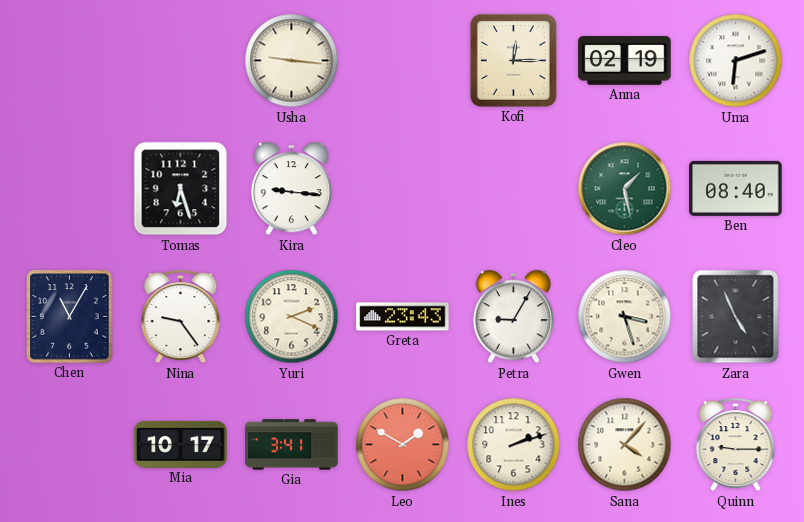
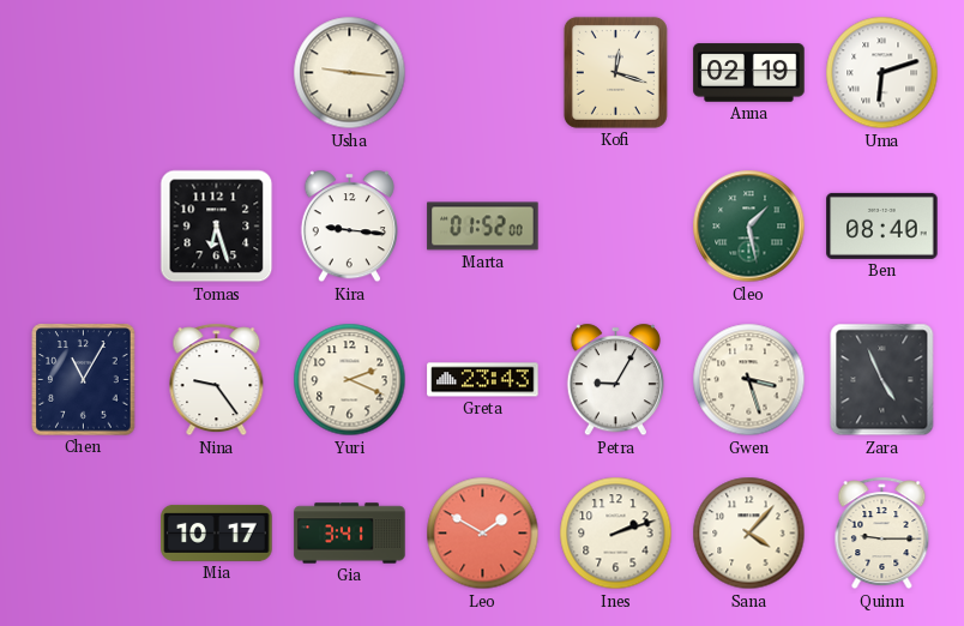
Kofi: 12:15 -> 12:18 (615, 72)
Marta: none -> 01:52 (483, 227)
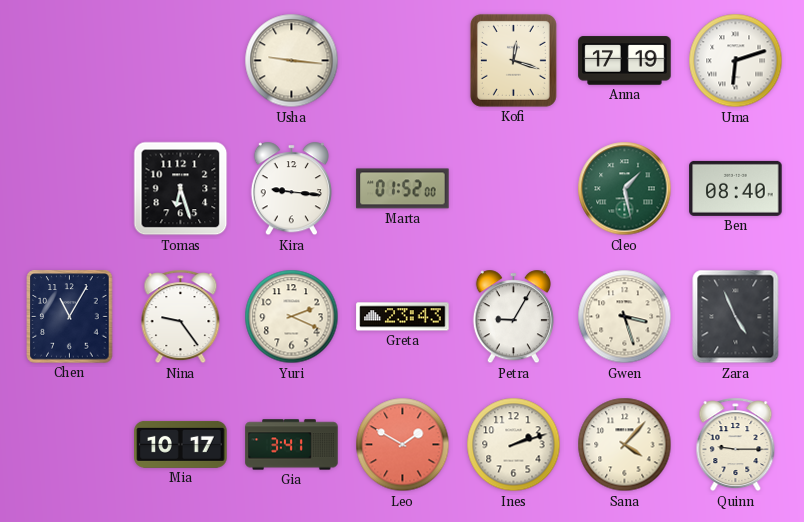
Anna: 02:19 -> 17:19 (625, 61)
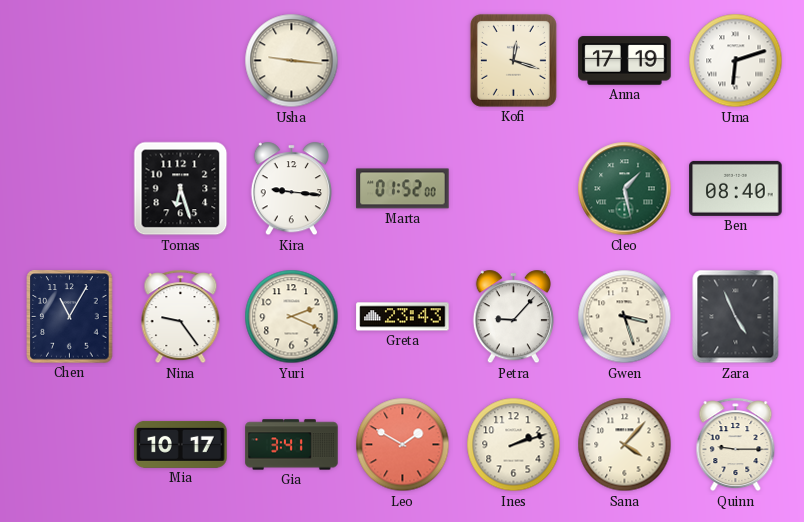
Petra: 9:05 -> 9:07 (513, 317)
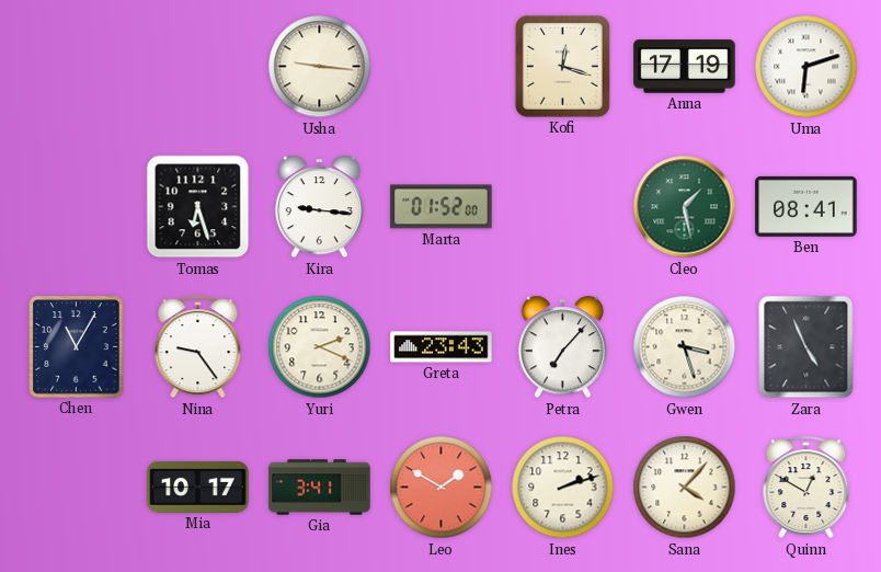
Ben: 08:40 -> 08:41 (806, 206)
Petra: 9:07 -> 7:07 (562, 347)
Quinn: 9:15 -> 12:50 (806, 488)
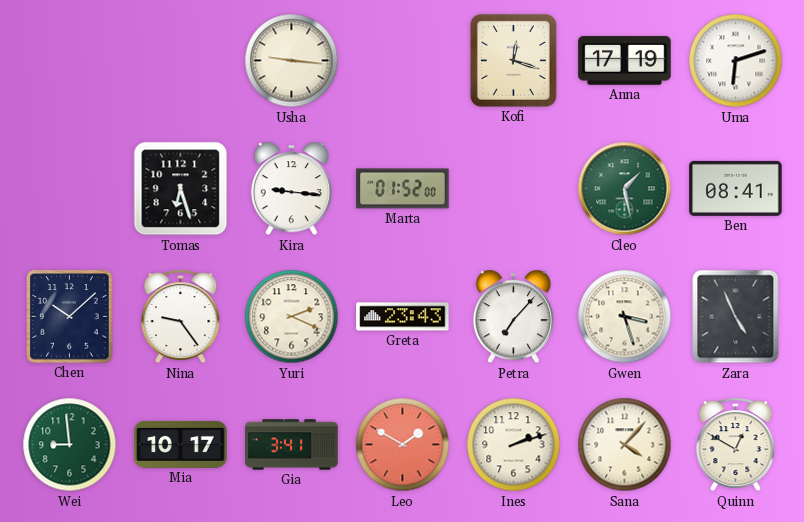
Chen: 11:05 -> 10:08 (70, 317)
Wei: none -> 8:59 (70, 445)
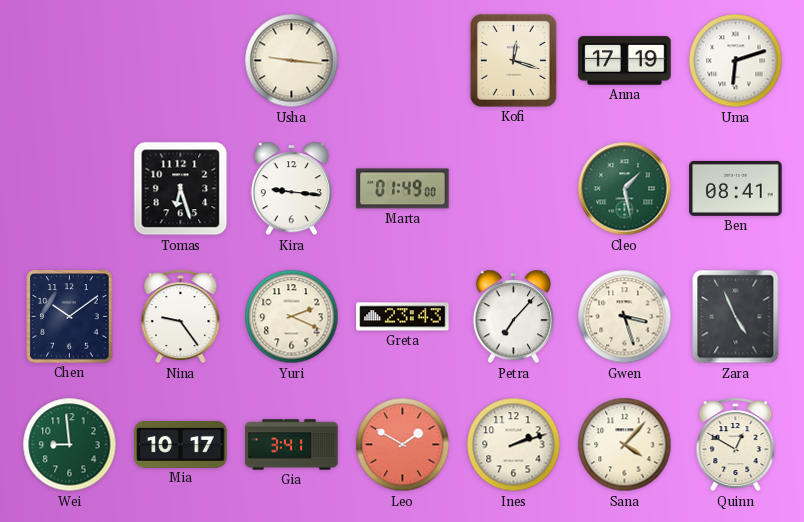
Marta: 01:52 -> 01:49 (403, 189)
Chen: 10:08 -> 10:09 (70, 317)
